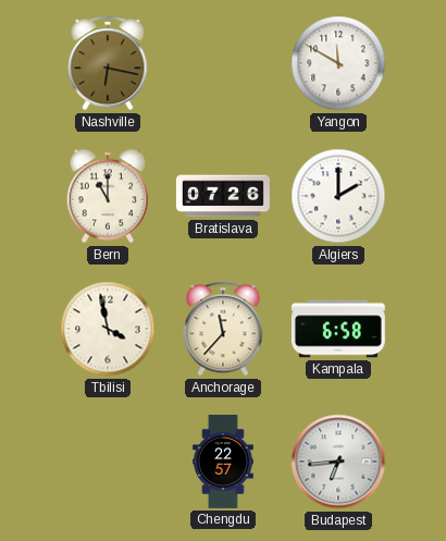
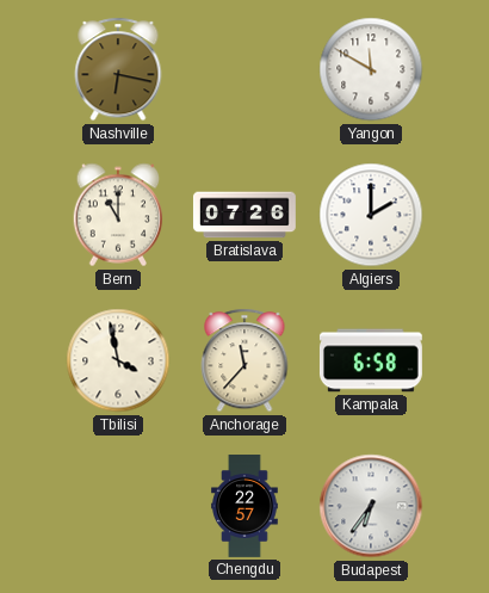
Budapest: 6:44 -> 6:36 (371, 506)
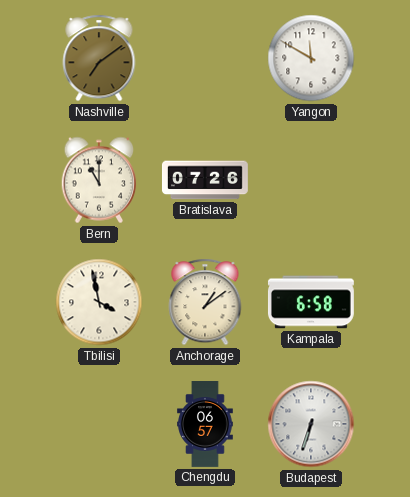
Nashville: 6:17 -> 7:09 (99, 58)
Algiers: 2:00 -> none (371, 215)
Anchorage: 11:37 -> 1:09 (205, 302)
Chengdu: 22:57 -> 06:57 (205, 425)
Budapest: 6:36 -> 6:33 (311, 424)
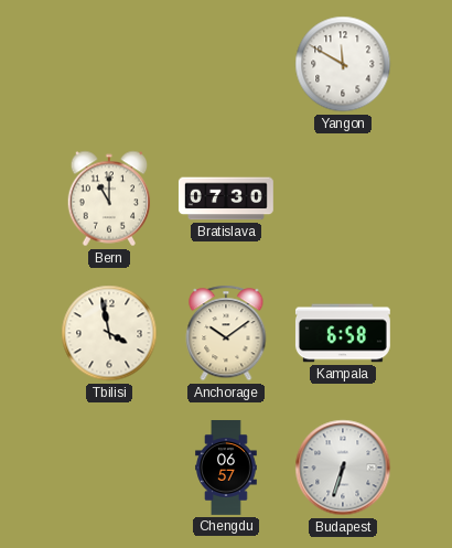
Nashville: 7:09 -> none (99, 58)
Bratislava: 07:26 -> 07:30 (226, 198)
Anchorage: 1:09 -> 10:09 (226, 333)
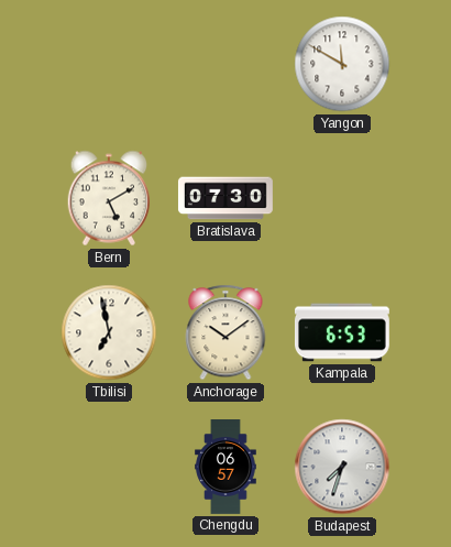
Bern: 11:00 -> 5:10 (109, 198)
Tbilisi: 3:58 -> 6:58 (109, 332)
Kampala: 6:58 -> 6:53 (342, 332)
Budapest: 6:33 -> 7:33 (342, 467)
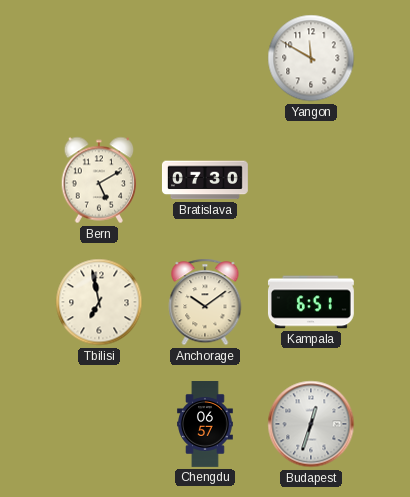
Kampala: 6:53 -> 6:51 (311, 302)
Budapest: 7:33 -> 12:33 (311, 424)
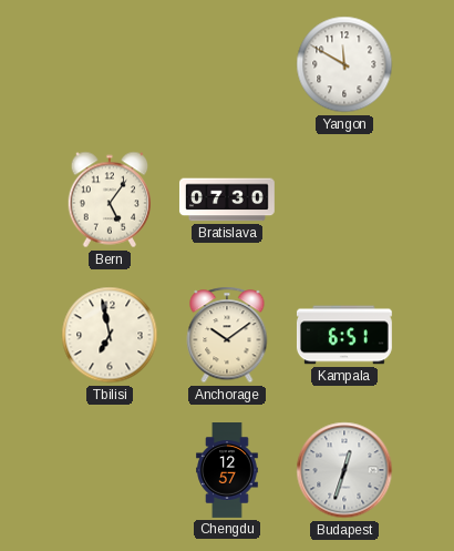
Bern: 5:10 -> 5:06 (110, 200)
Chengdu: 06:57 -> 12:57 (227, 471)
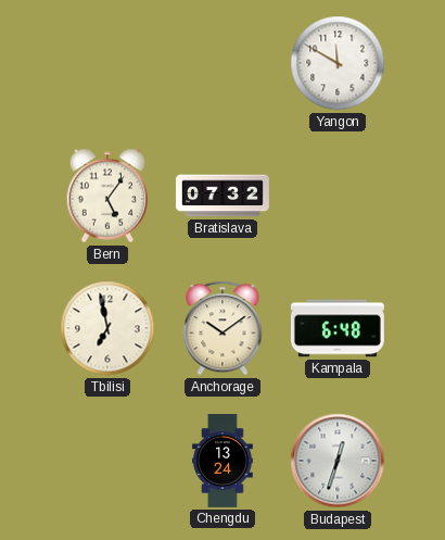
Bratislava: 07:30 -> 07:32 (223, 196)
Kampala: 6:51 -> 6:48 (338, 328)
Chengdu: 12:57 -> 13:24 (223, 462)
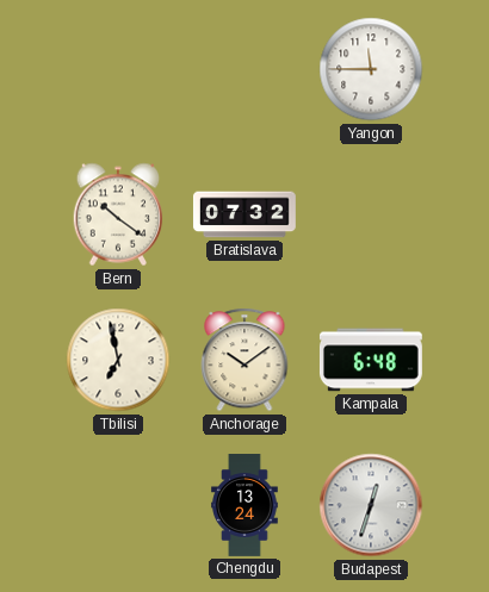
Yangon: 11:50 -> 11:45 (371, 69)
Bern: 5:06 -> 10:21 (118, 214)
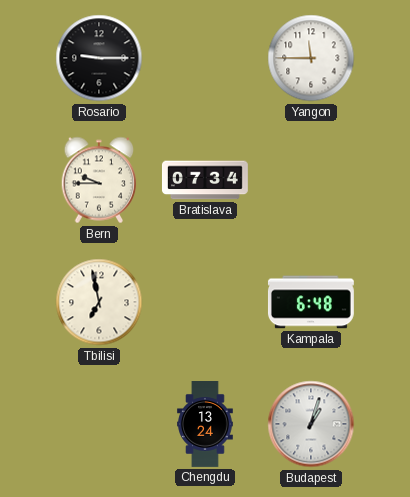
Rosario: none -> 9:15 (99, 58)
Bern: 10:21 -> 9:45 (99, 180)
Bratislava: 07:32 -> 07:34 (205, 180)
Anchorage: 10:09 -> none (244, 360)
Budapest: 12:33 -> 1:03 (311, 424)
